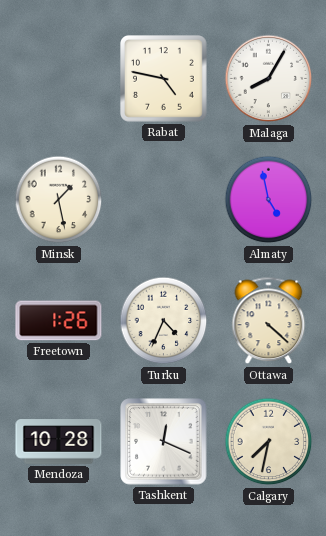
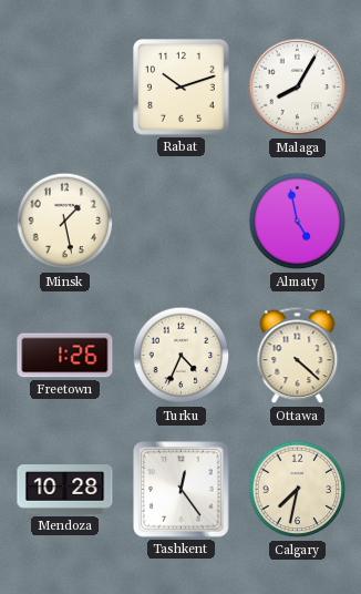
Rabat: 4:47 -> 10:12 (182, 88)
Tashkent: 12:19 -> 12:24 (182, 490)
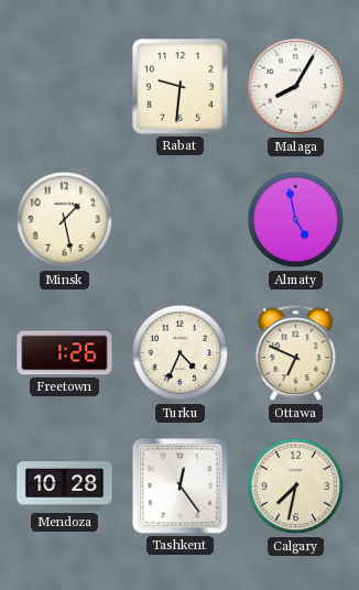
Rabat: 10:12 -> 9:31 (181, 87)
Ottawa: 4:22 -> 6:49 (296, 353)
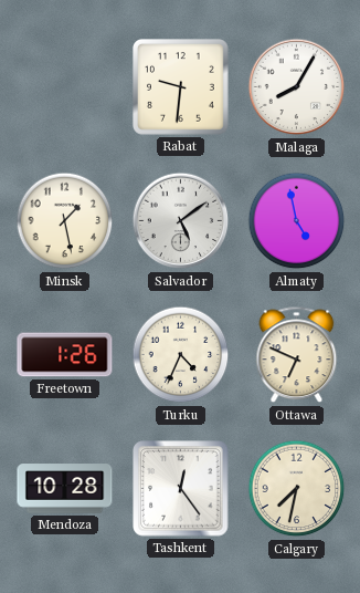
Salvador: none -> 5:09 (181, 221)
